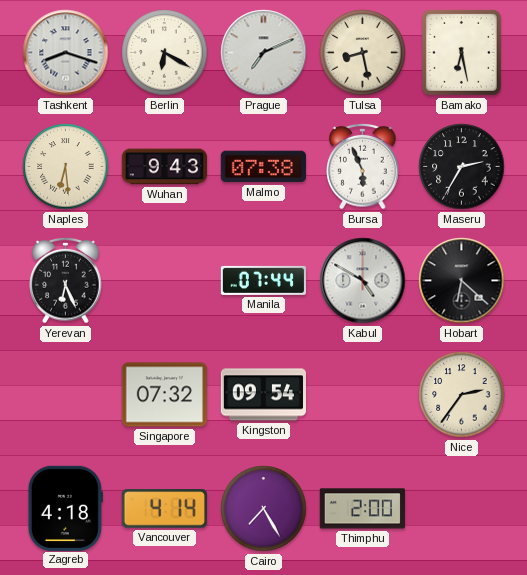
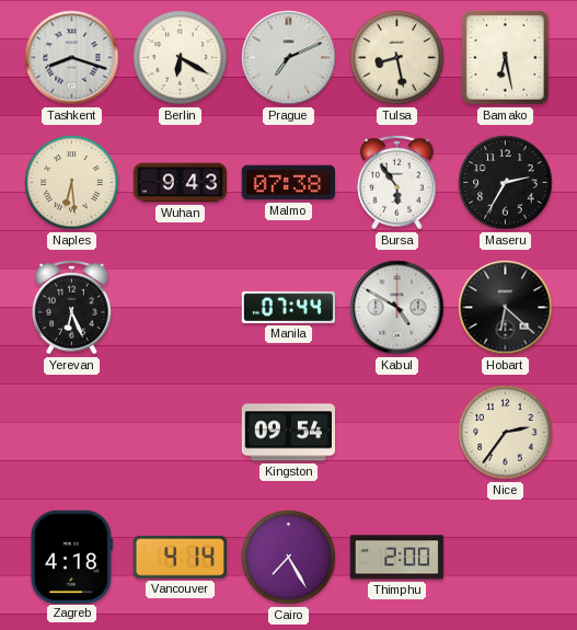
Bursa: 5:56 -> 5:54 (397, 182)
Singapore: 07:32 -> none (164, 395)
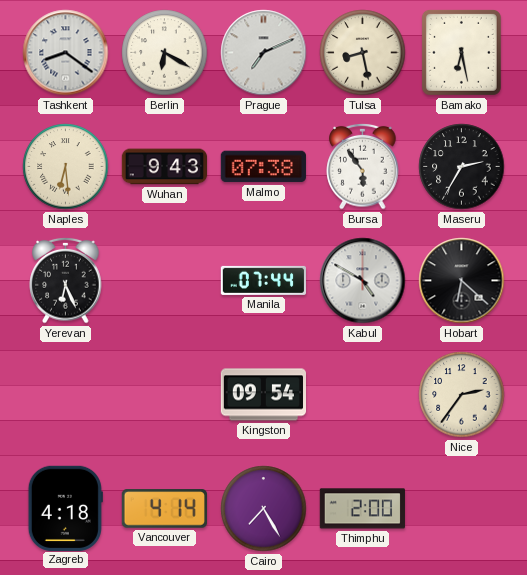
Tashkent: 8:18 -> 8:21 (66, 53)
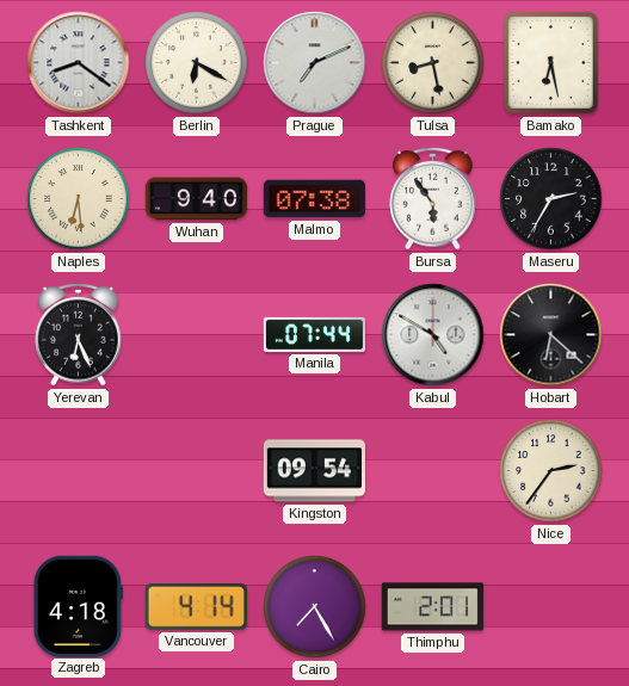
Wuhan: 9:43 -> 9:40 (197, 199)
Thimphu: 2:00 -> 2:01 (432, 607)
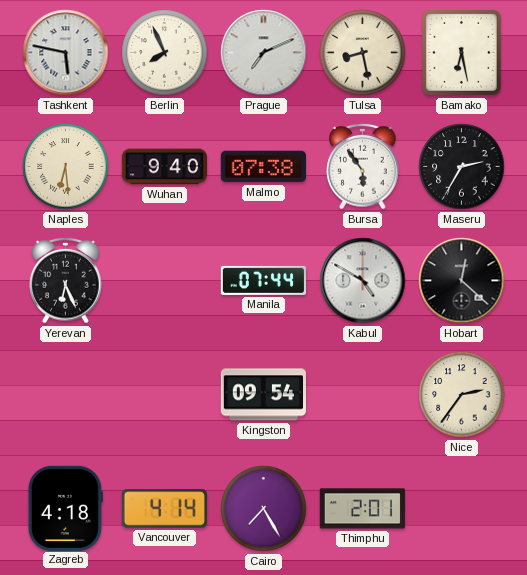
Tashkent: 8:21 -> 5:47 (66, 53)
Berlin: 6:20 -> 7:56 (165, 53)
Hobart: 6:22 -> 12:22 (462, 281)
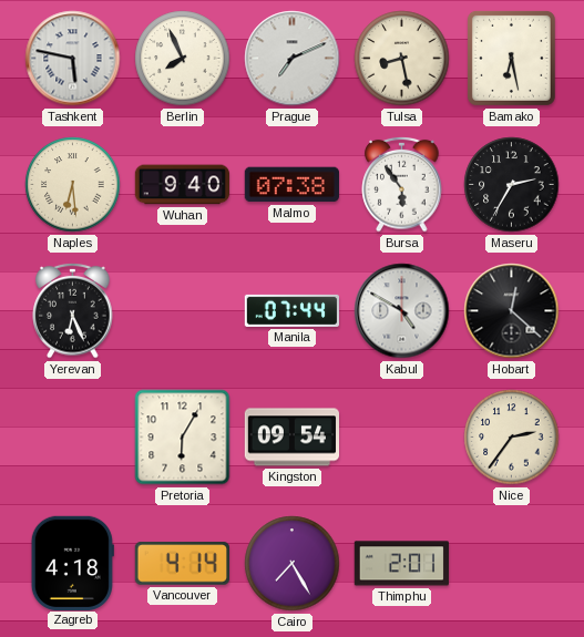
Pretoria: none -> 6:05 (183, 438)
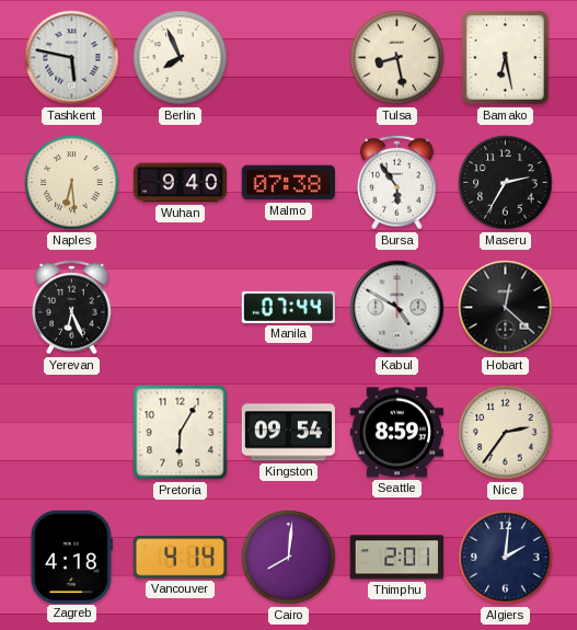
Prague: 7:11 -> none (293, 59)
Seattle: none -> 8:59 (396, 433)
Cairo: 7:25 -> 8:01 (289, 558)
Algiers: none -> 2:01 (506, 558)
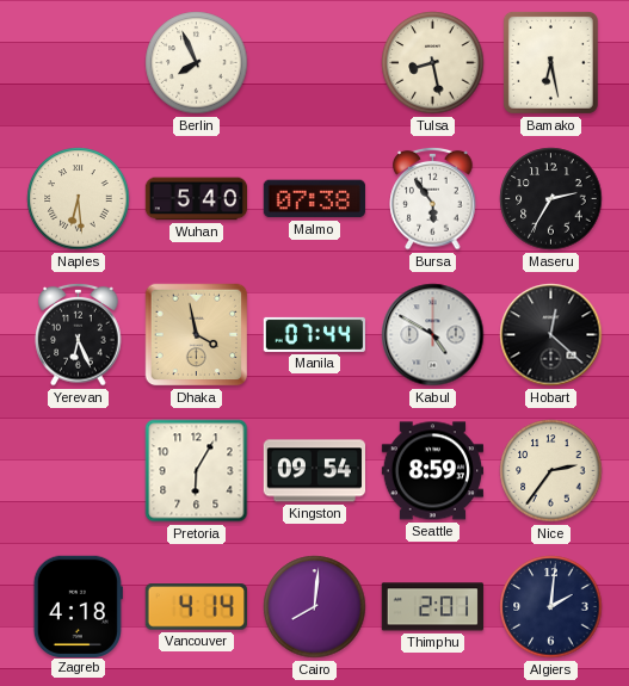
Tashkent: 5:47 -> none (72, 58)
Wuhan: 9:40 -> 5:40 (197, 199)
Dhaka: none -> 3:58 (197, 335)
